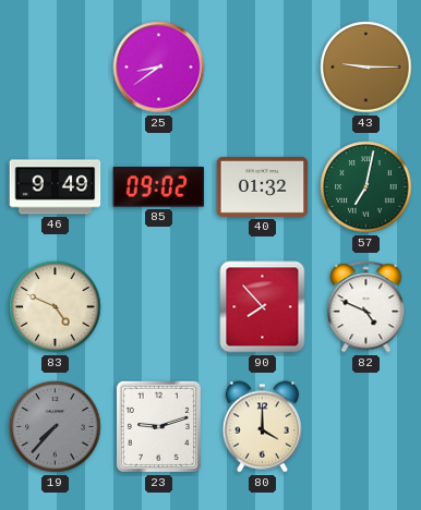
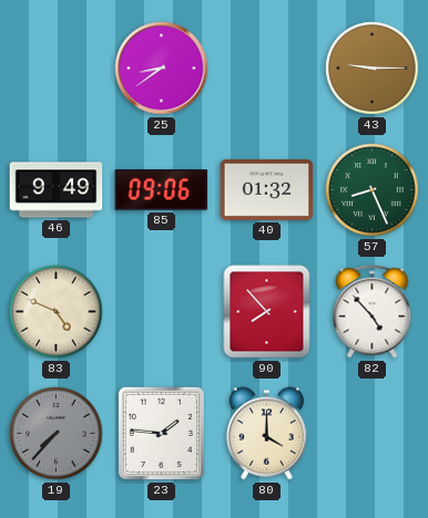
85: 09:02 -> 09:06 (162, 190)
57: 7:02 -> 8:26 (373, 190)
82: 4:49 -> 4:53 (373, 312)
23: 9:12 -> 1:46 (161, 433)
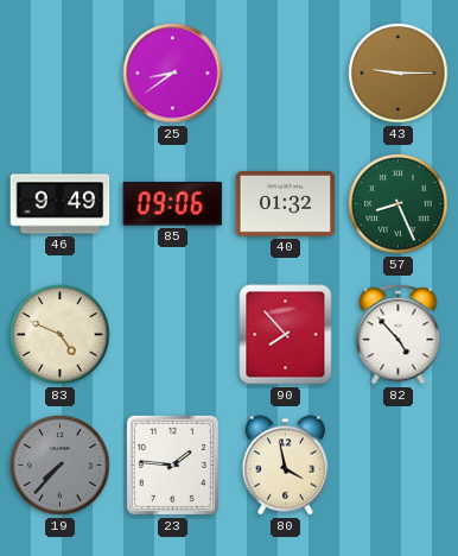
80: 4:00 -> 3:58 (285, 466)
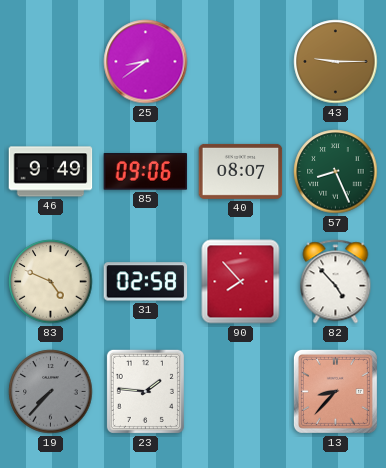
40: 01:32 -> 08:07 (241, 171)
31: none -> 02:58 (146, 282)
80: 3:58 -> none (285, 466)
13: none -> 8:37 (335, 391)
